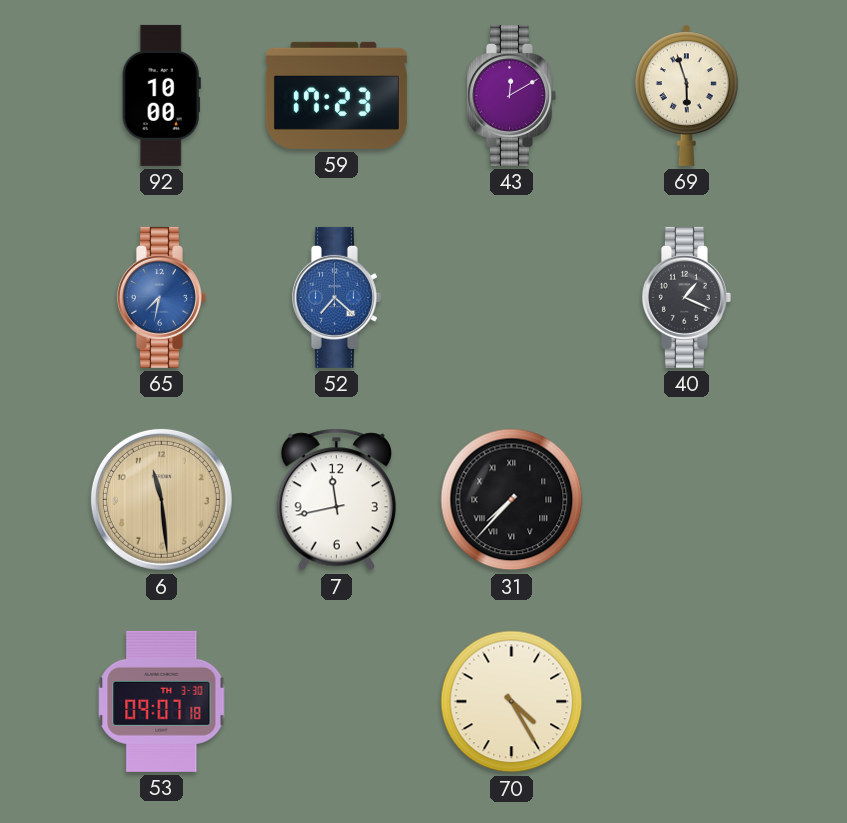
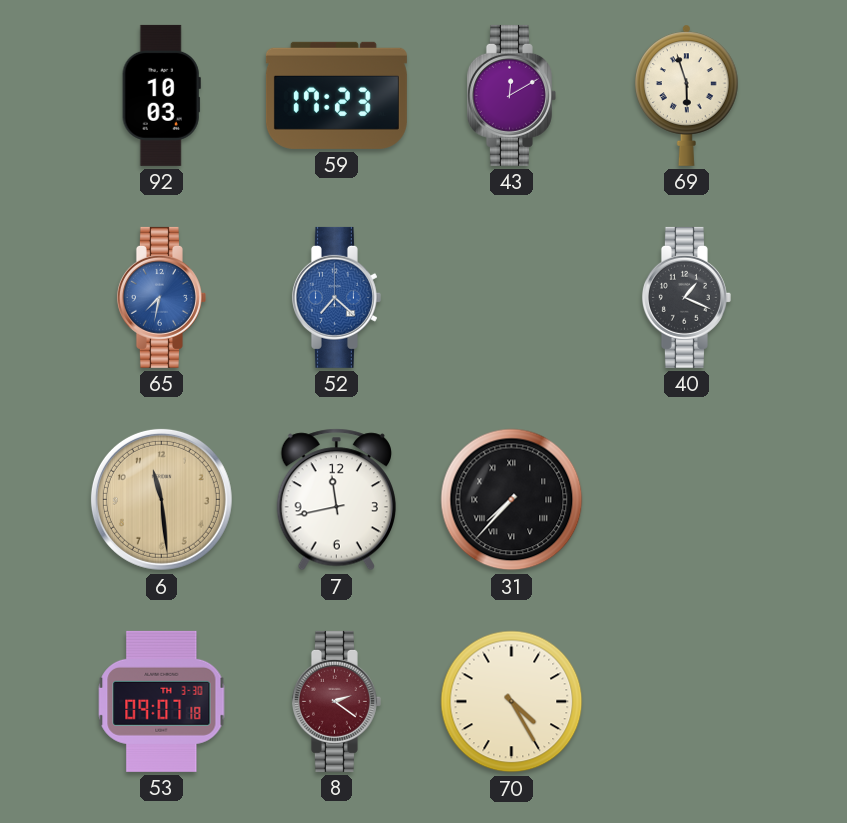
92: 10:00 -> 10:03 (161, 95)
8: none -> 2:21 (336, 701)
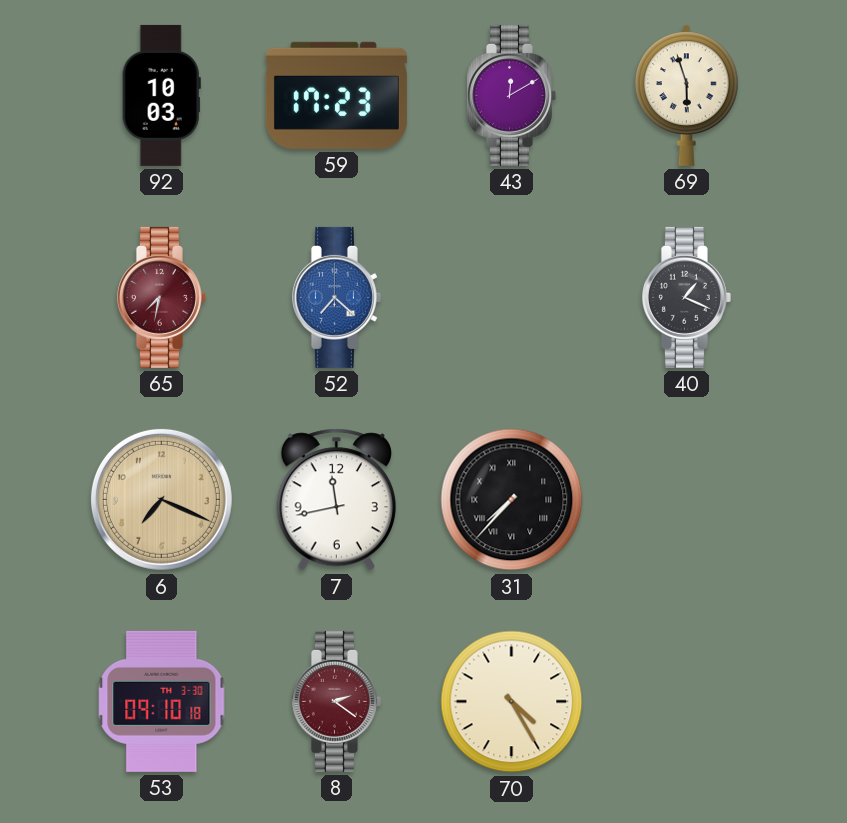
65 dial: blue -> burgundy (161, 297)
6: 11:29 -> 7:19 (161, 499)
53: 09:07 -> 09:10 (162, 701)
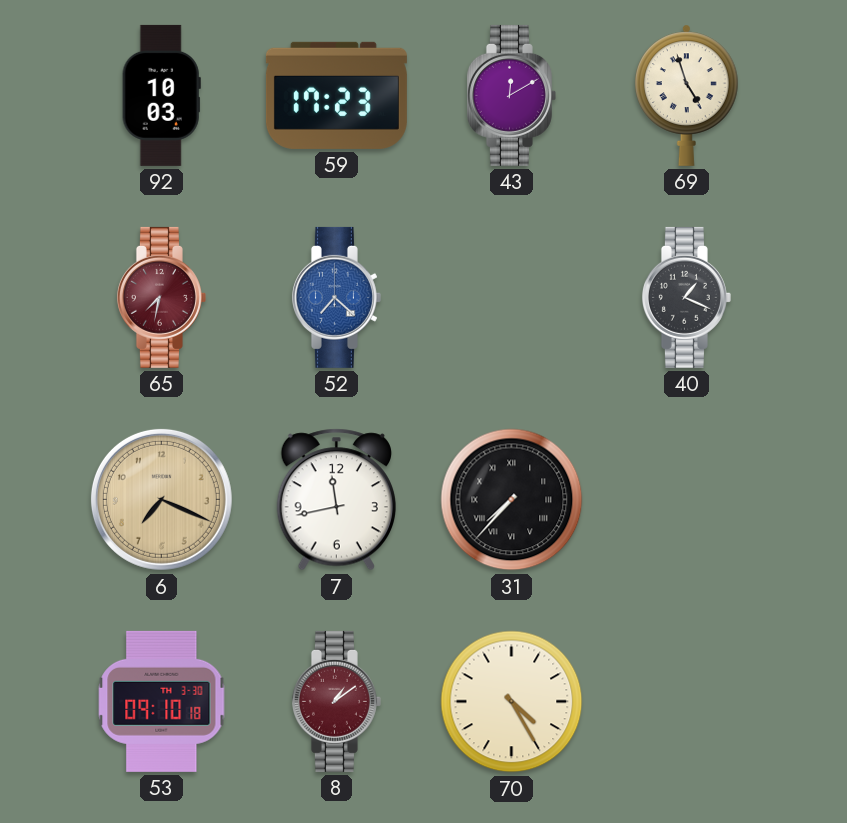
69: 5:57 -> 4:57 (687, 95)
8: 2:21 -> 1:09 (336, 701)
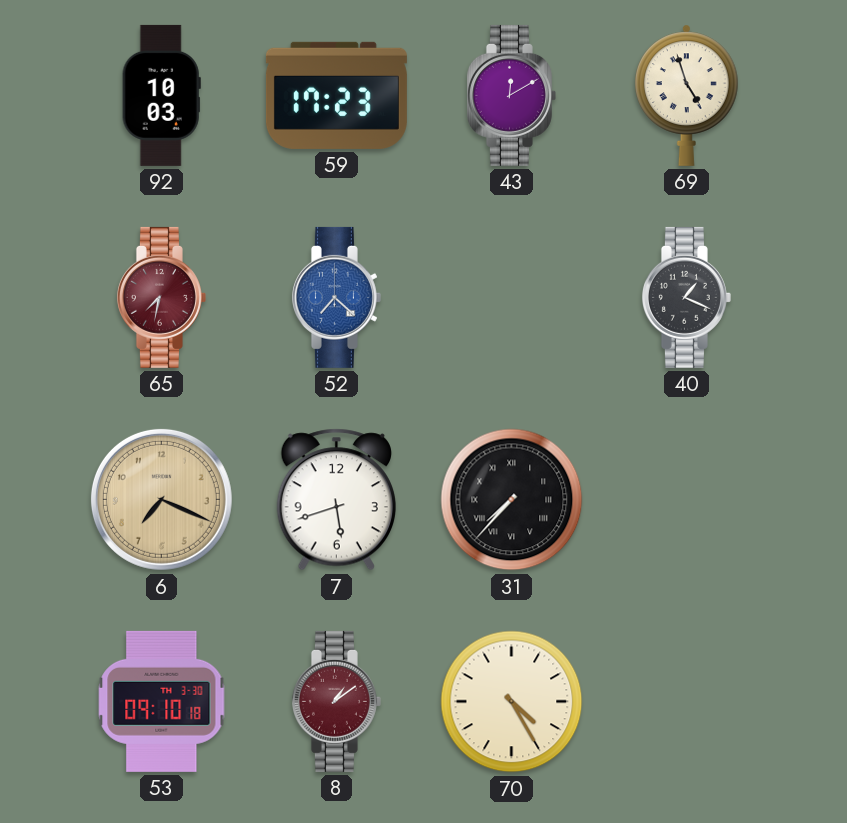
7: 11:43 -> 5:42 (336, 500)
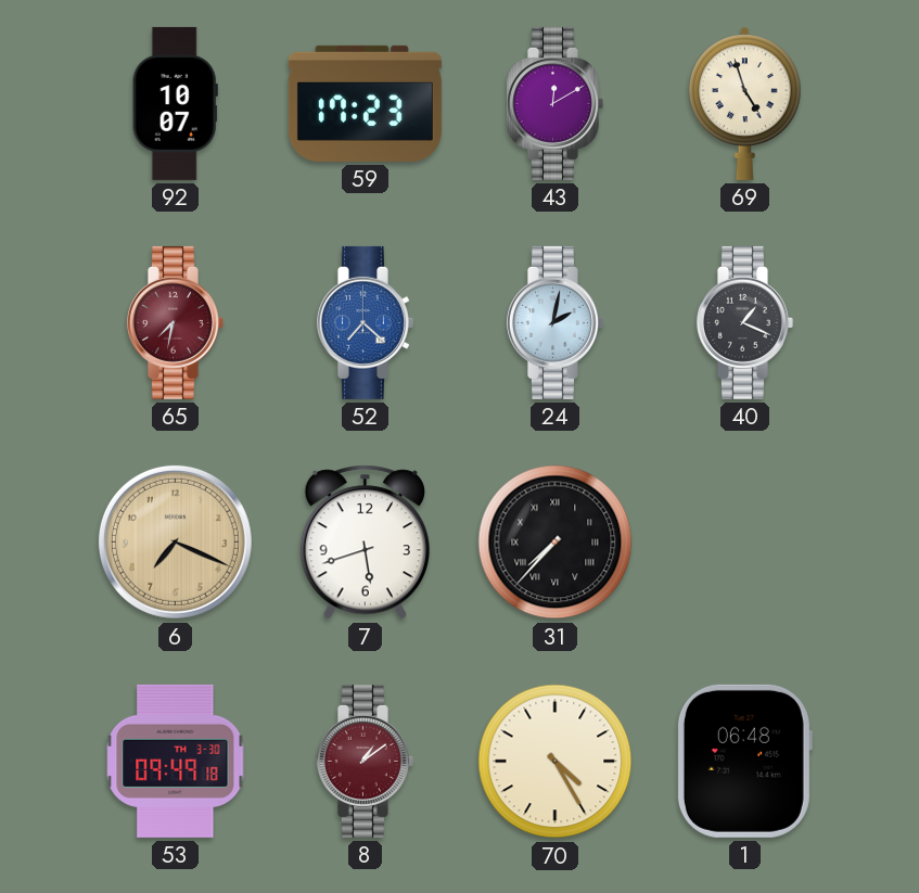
92: 10:03 -> 10:07 (175, 103)
24: none -> 2:02 (554, 322)
53: 09:10 -> 09:49 (176, 761)
1: none -> 06:48 (744, 761)
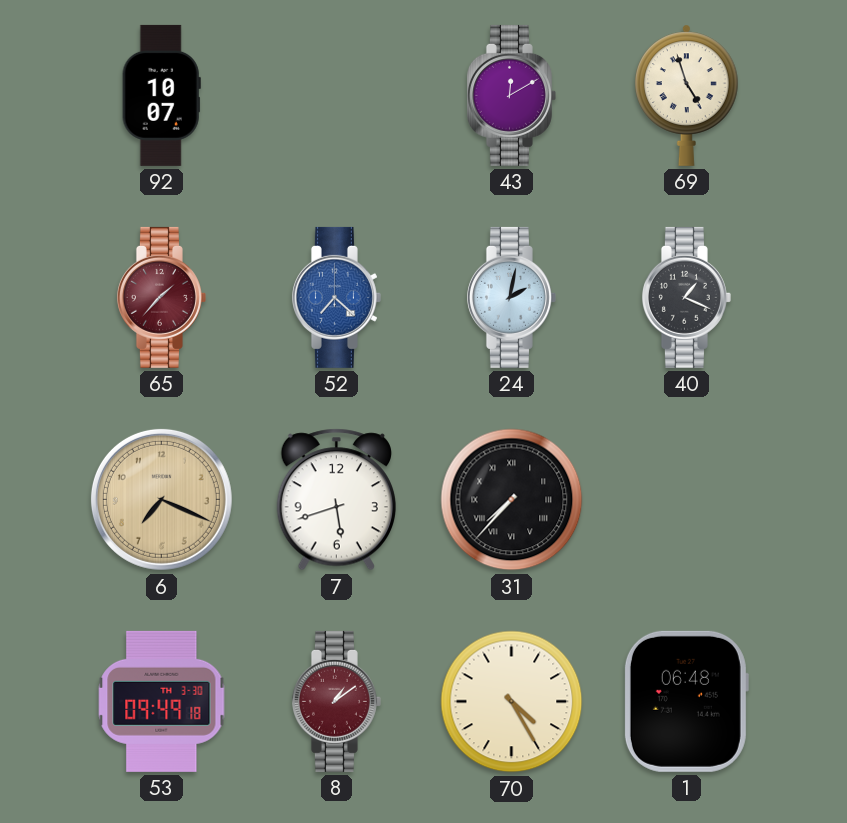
59: 17:23 -> none (365, 103)
65: 7:32 -> 1:37 (161, 297)
